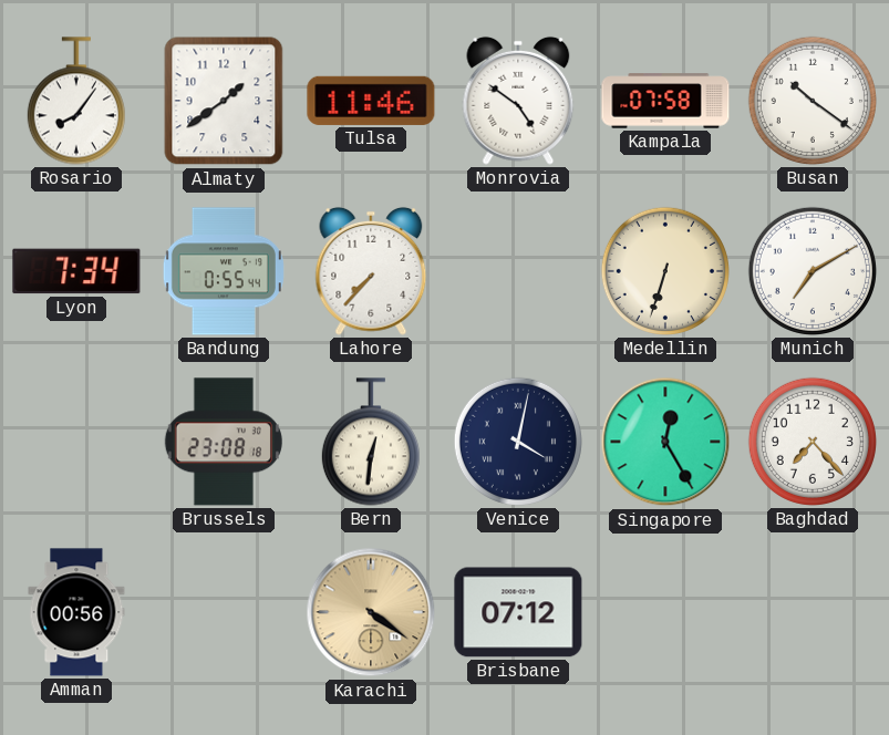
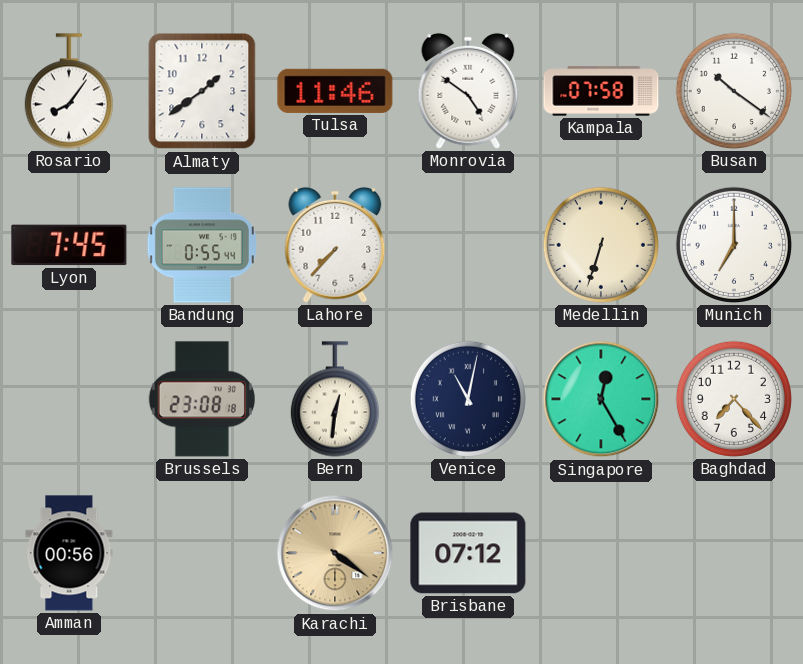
Lyon: 7:34 -> 7:45 (69, 245)
Munich: 7:10 -> 7:00 (734, 245)
Venice: 4:02 -> 11:02 (468, 399)
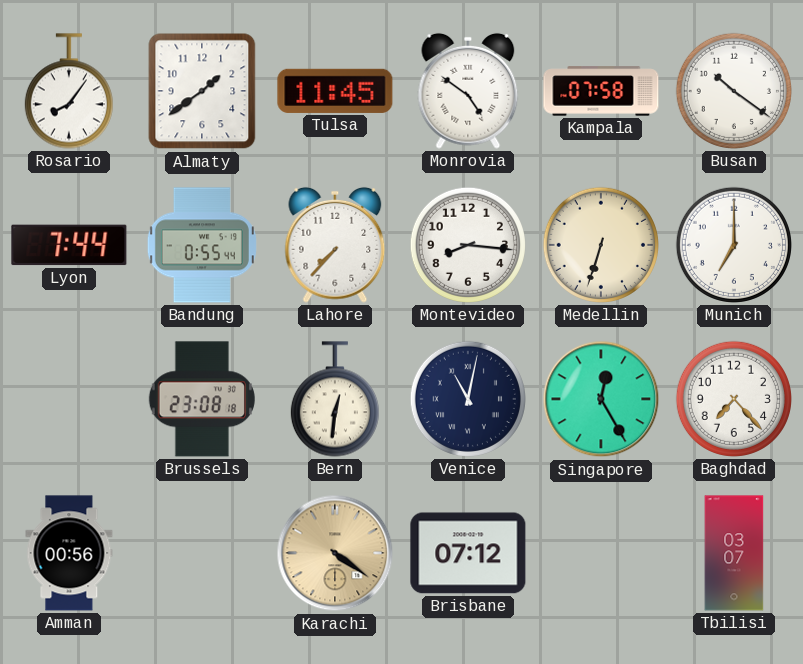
Tulsa: 11:46 -> 11:45 (335, 91)
Lyon: 7:45 -> 7:44 (69, 245)
Montevideo: none -> 8:16 (468, 245)
Tbilisi: none -> 03:07 (734, 553)
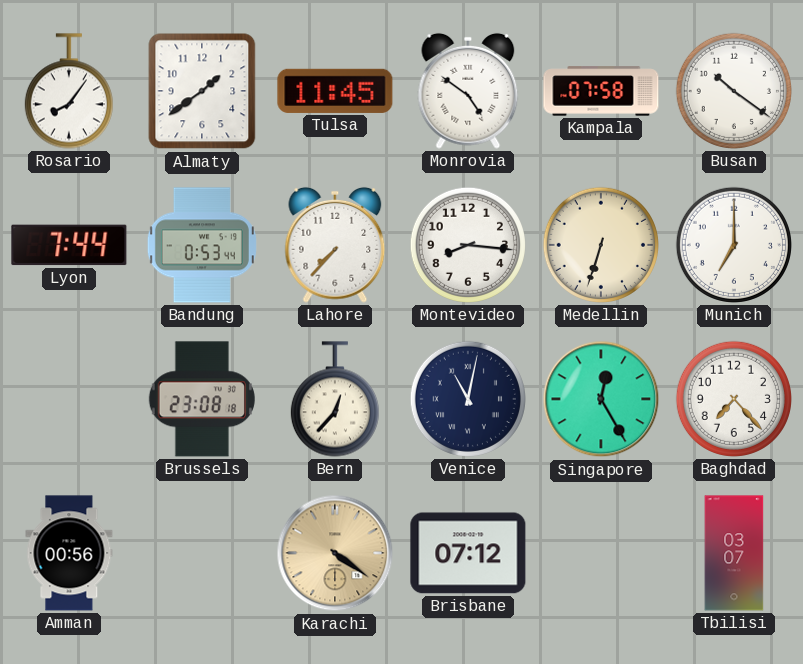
Bandung: 0:55 -> 0:53 (202, 245)
Bern: 12:31 -> 12:37 (335, 399)
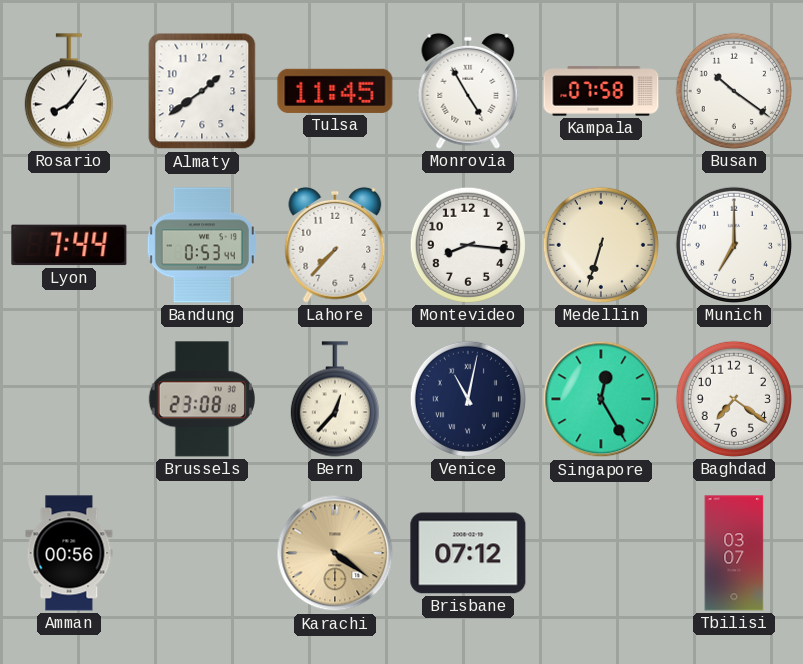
Monrovia: 4:51 -> 4:55 (468, 91)
Baghdad: 7:23 -> 7:21 (734, 399)
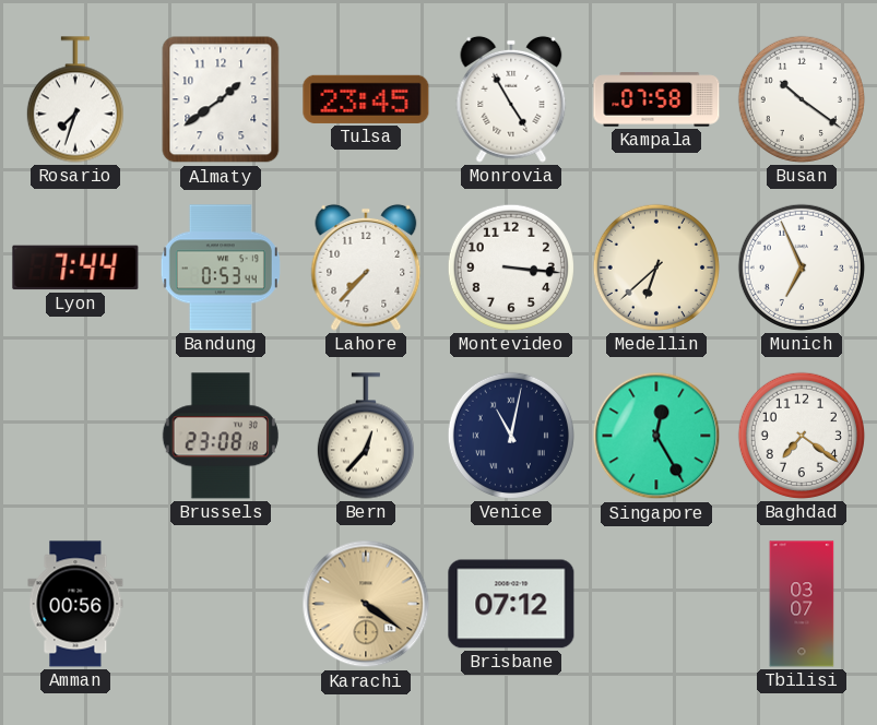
Rosario: 8:06 -> 7:33 (75, 99)
Tulsa: 11:45 -> 23:45 (366, 99)
Montevideo: 8:16 -> 3:16 (511, 268)
Medellin: 6:33 -> 6:38 (656, 268)
Munich: 7:00 -> 6:56 (802, 268)
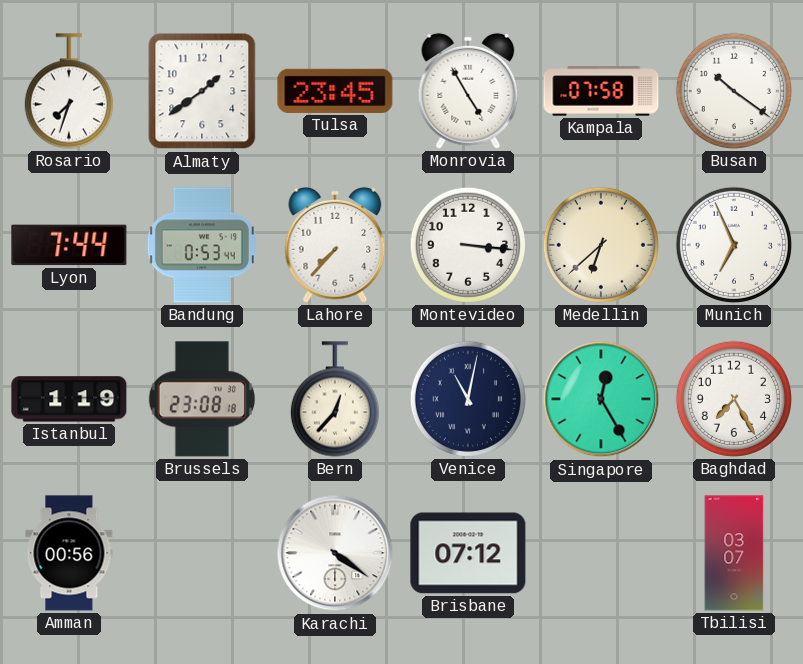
Istanbul: none -> 1:19 (69, 399)
Baghdad: 7:21 -> 7:25 (734, 399)
Karachi dial: champagne -> white (335, 553)
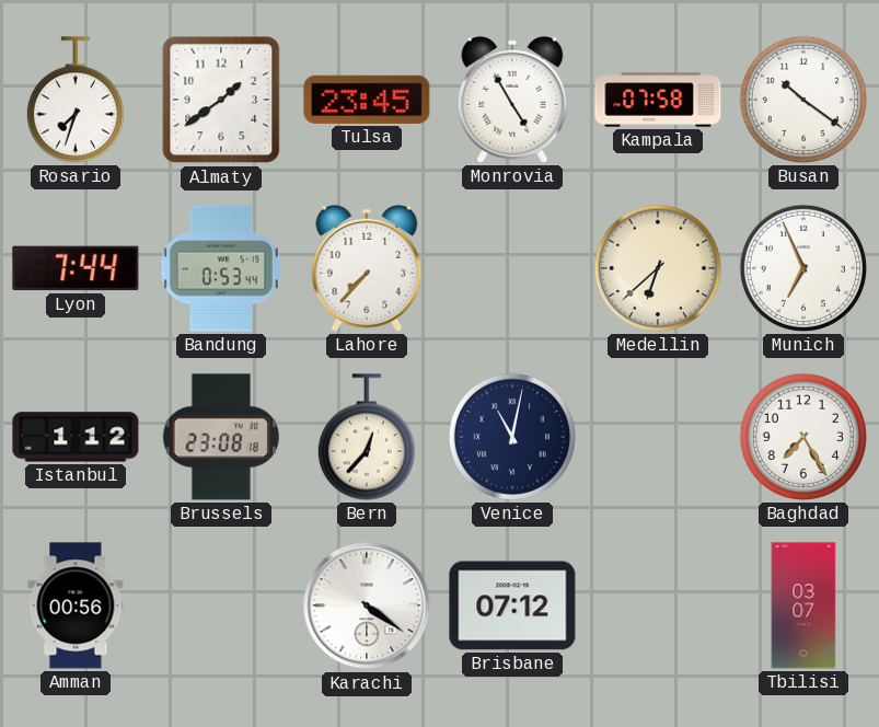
Montevideo: 3:16 -> none (468, 245)
Istanbul: 1:19 -> 1:12 (76, 437)
Singapore: 12:25 -> none (601, 399)
